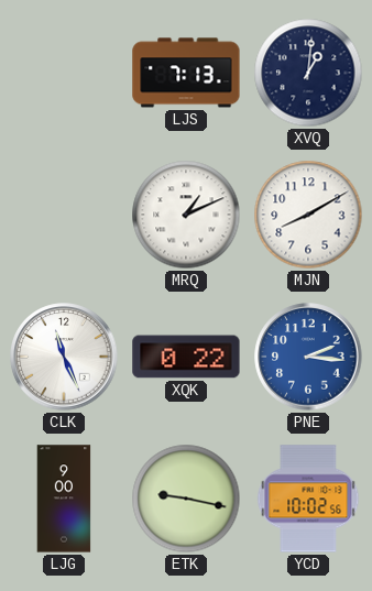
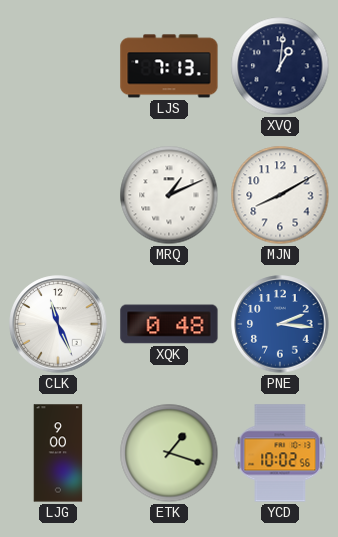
XQK: 0:22 -> 0:48 (169, 324)
ETK: 9:17 -> 1:18 (169, 453)
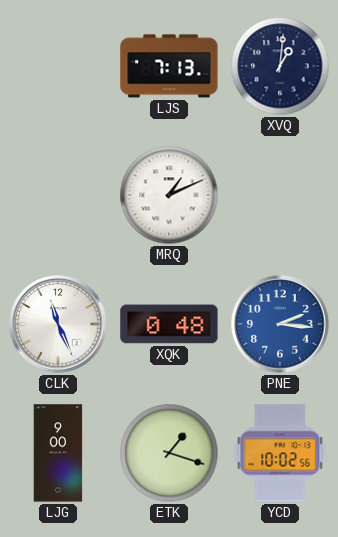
MJN: 8:10 -> none (280, 195)
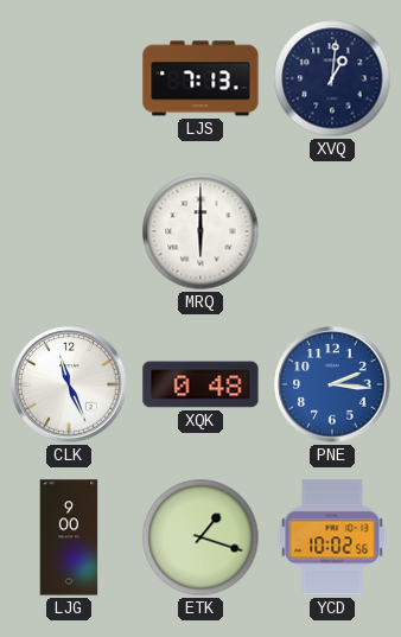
MRQ: 1:11 -> 6:00 (200, 231)
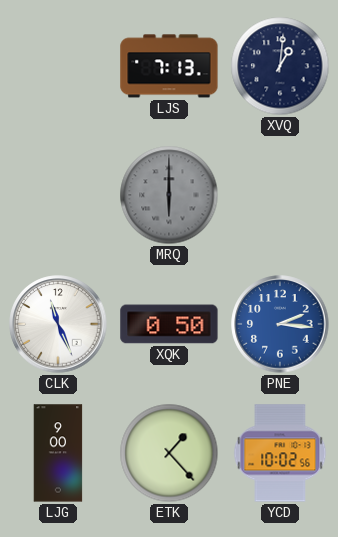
MRQ dial: white -> grey (169, 195)
XQK: 0:48 -> 0:50 (169, 324)
ETK: 1:18 -> 1:23 (169, 453)
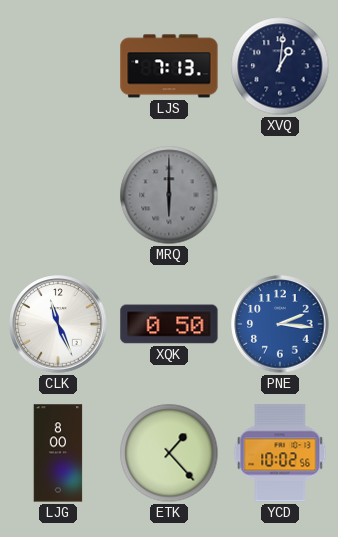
LJG: 9:00 -> 8:00 (58, 453)
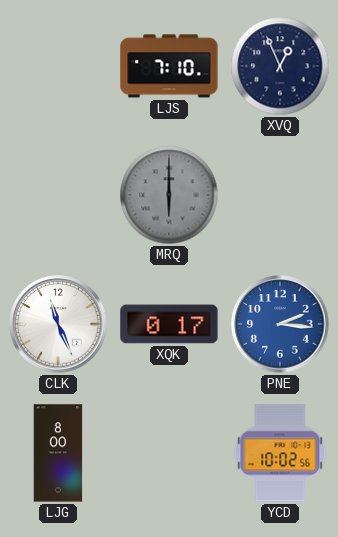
LJS: 7:13 -> 7:10 (169, 66)
XVQ: 1:01 -> 12:56 (280, 66)
XQK: 0:50 -> 0:17 (169, 324)
ETK: 1:23 -> none (169, 453)
